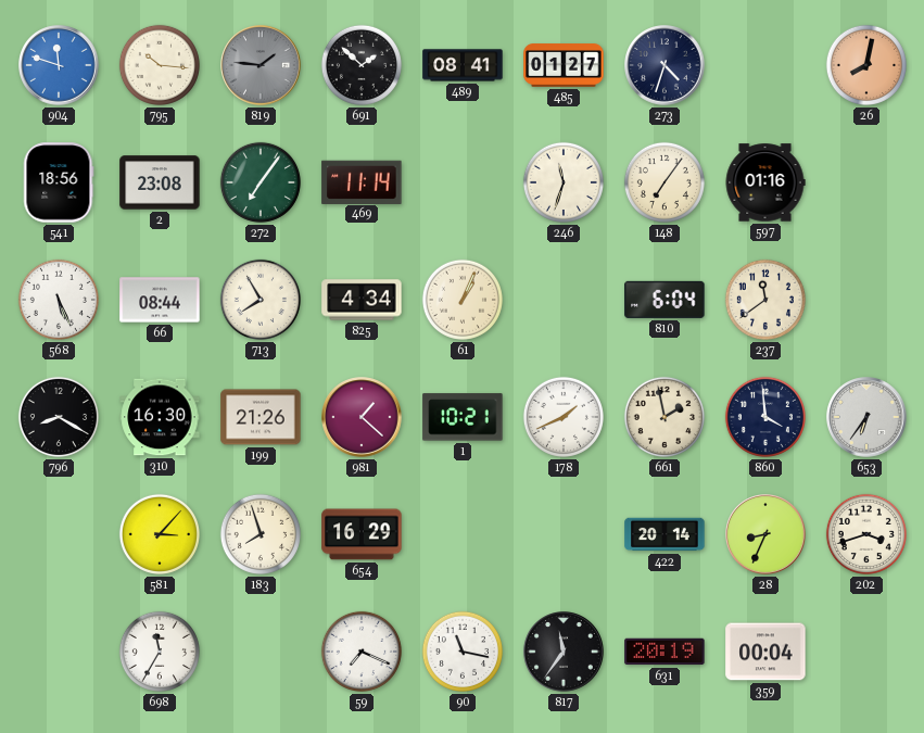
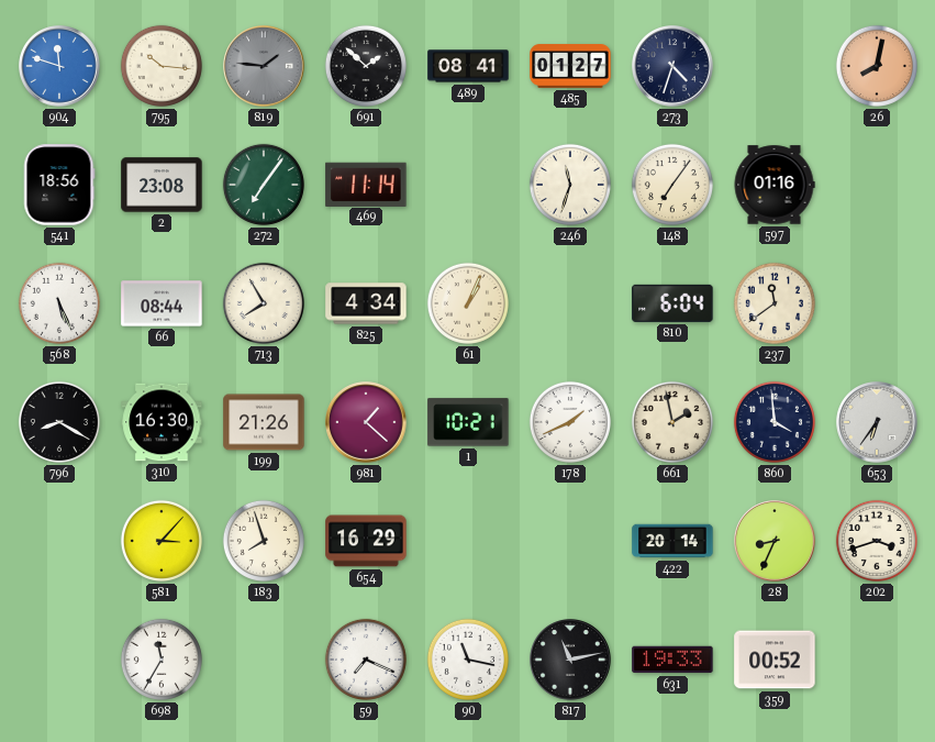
817: 11:36 -> 11:13 (570, 660)
631: 20:19 -> 19:33 (672, 660)
359: 00:04 -> 00:52 (775, 660)
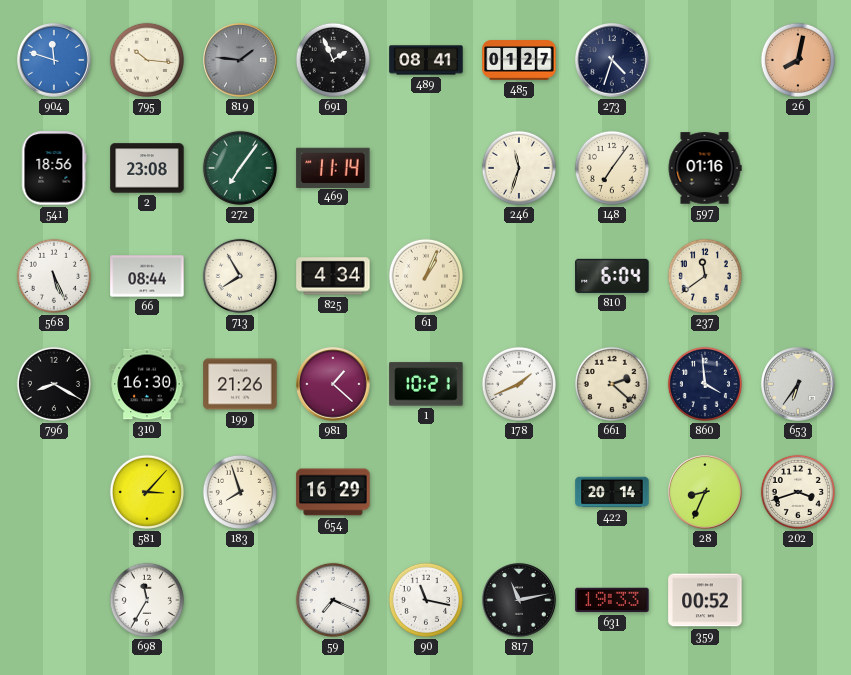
691: 1:52 -> 1:56 (333, 60)
661: 1:58 -> 2:22 (612, 384)
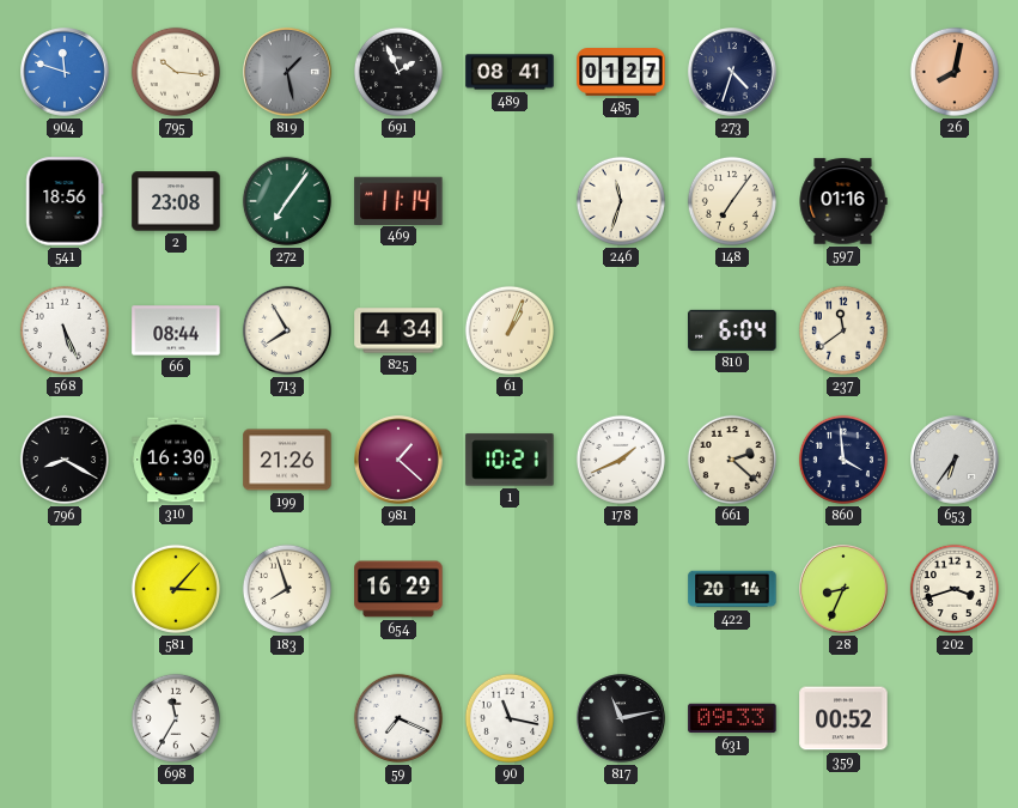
819: 1:46 -> 1:28 (287, 72)
631: 19:33 -> 09:33 (732, 718)
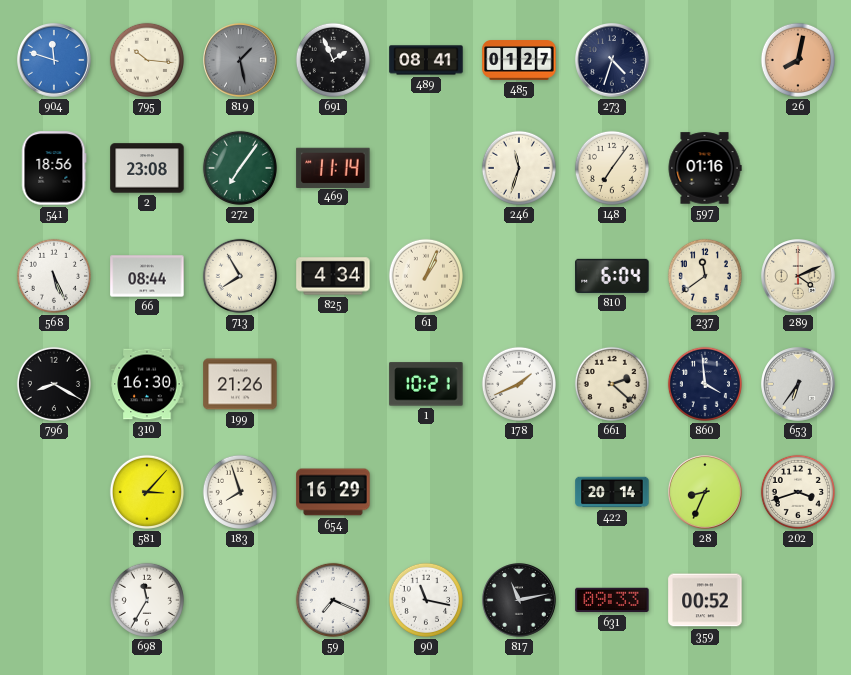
289: none -> 4:11 (798, 276)
981: 1:22 -> none (398, 460)
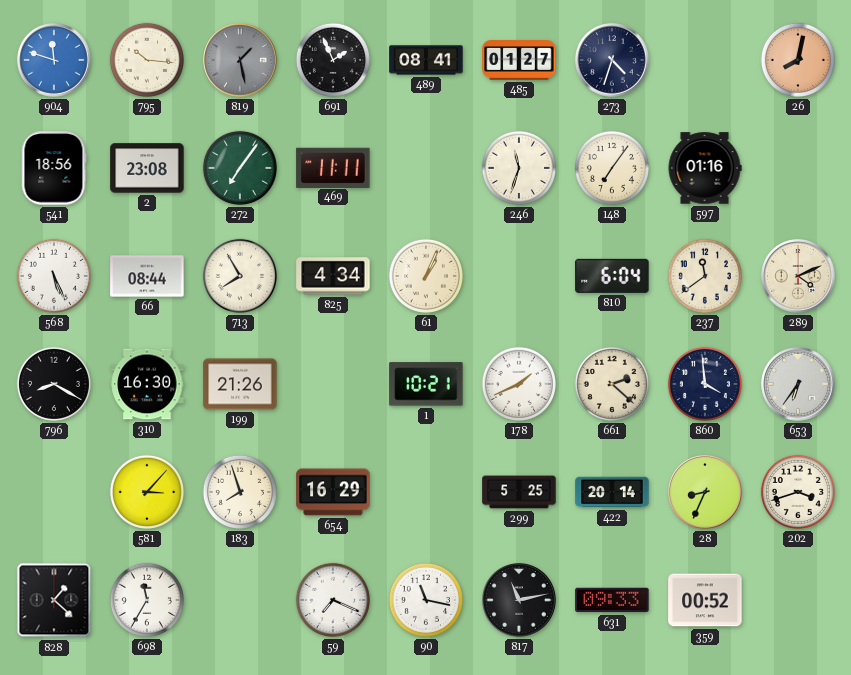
469: 11:14 -> 11:11 (333, 167)
299: none -> 5:25 (519, 492)
828: none -> 1:22 (54, 600)
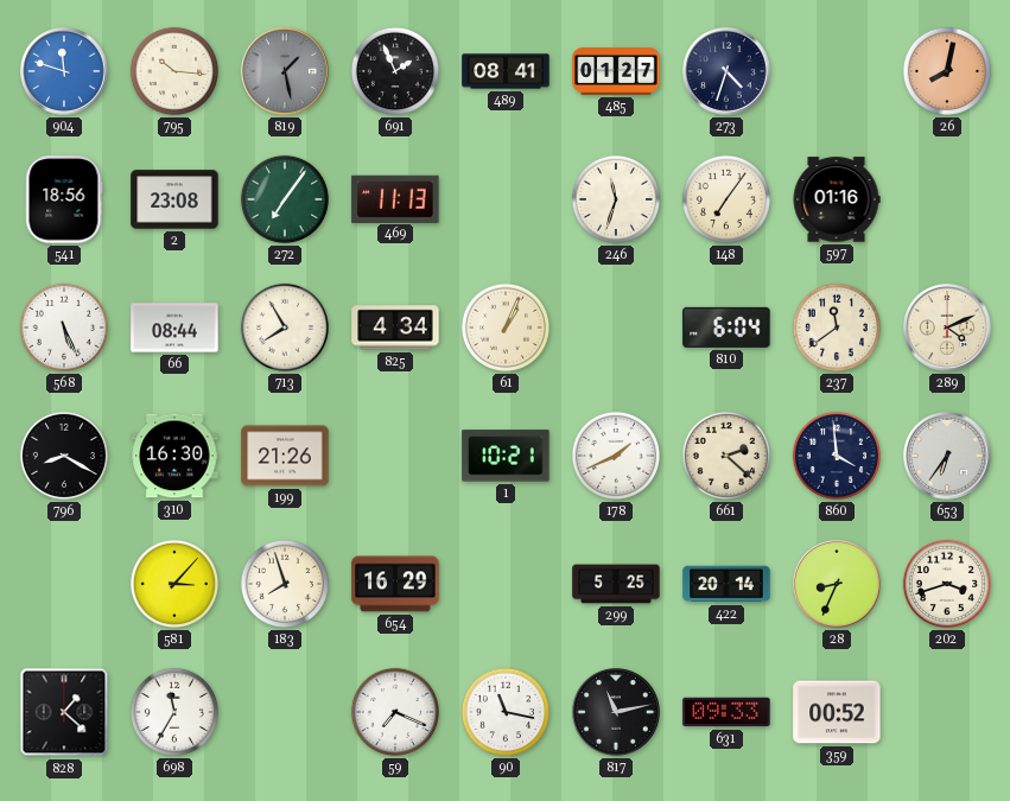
469: 11:11 -> 11:13 (395, 198)
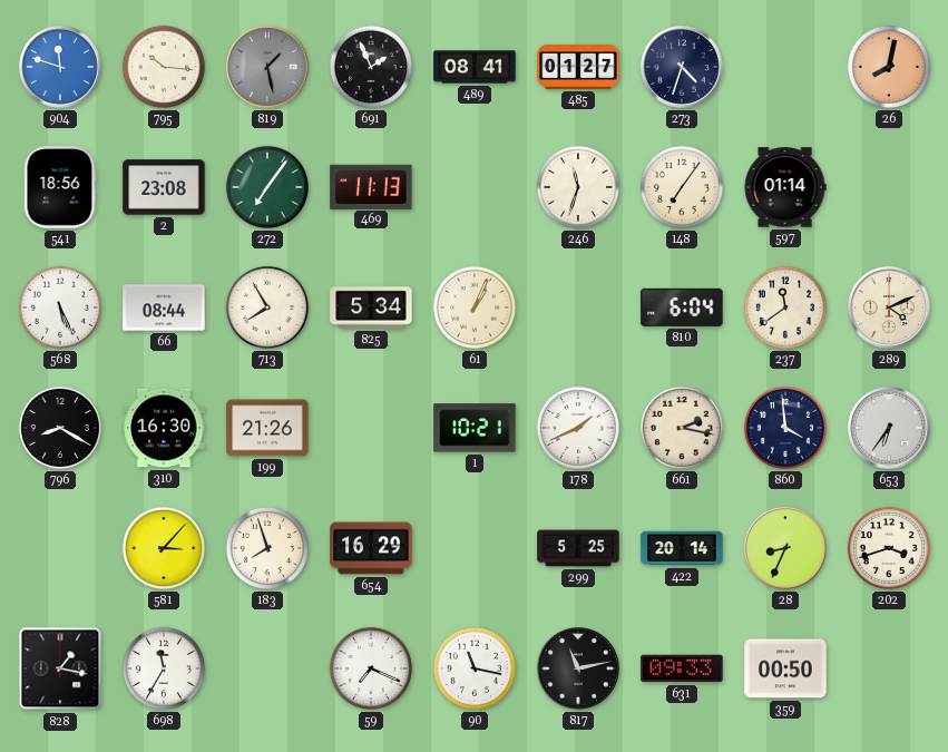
597: 01:16 -> 01:14 (785, 187)
825: 4:34 -> 5:34 (371, 307)
661: 2:22 -> 2:17 (682, 428)
828: 1:22 -> 1:17 (60, 668)
359: 00:52 -> 00:50 (785, 668)
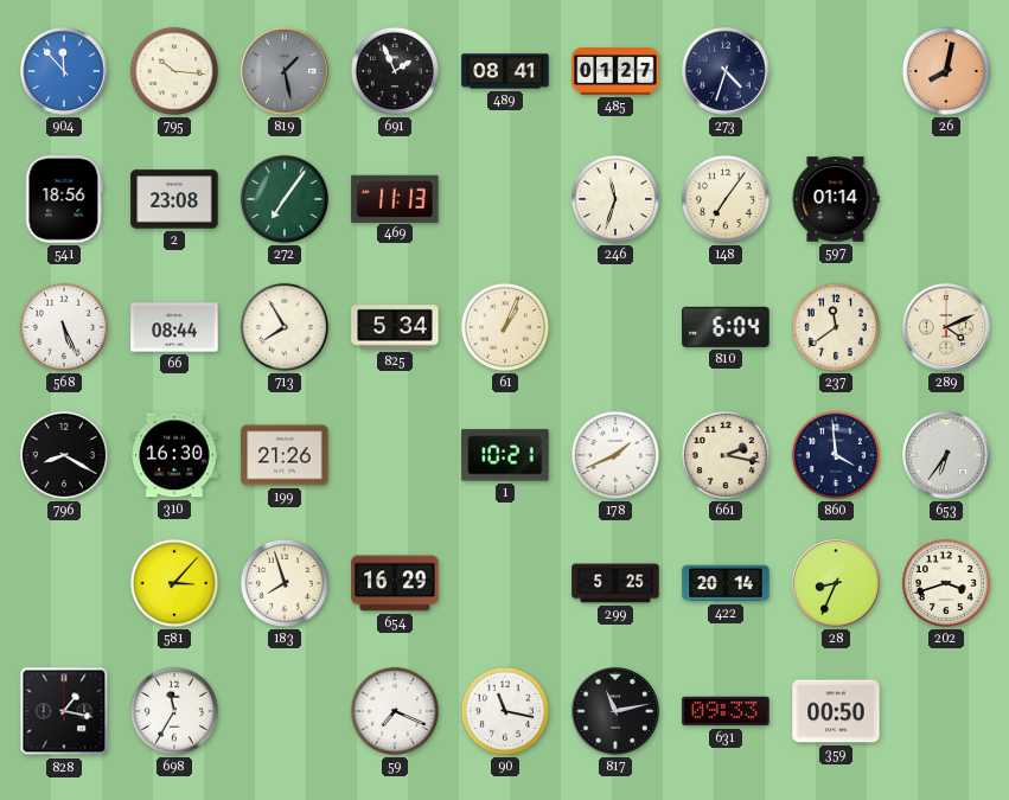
904: 11:48 -> 11:53 (64, 71)
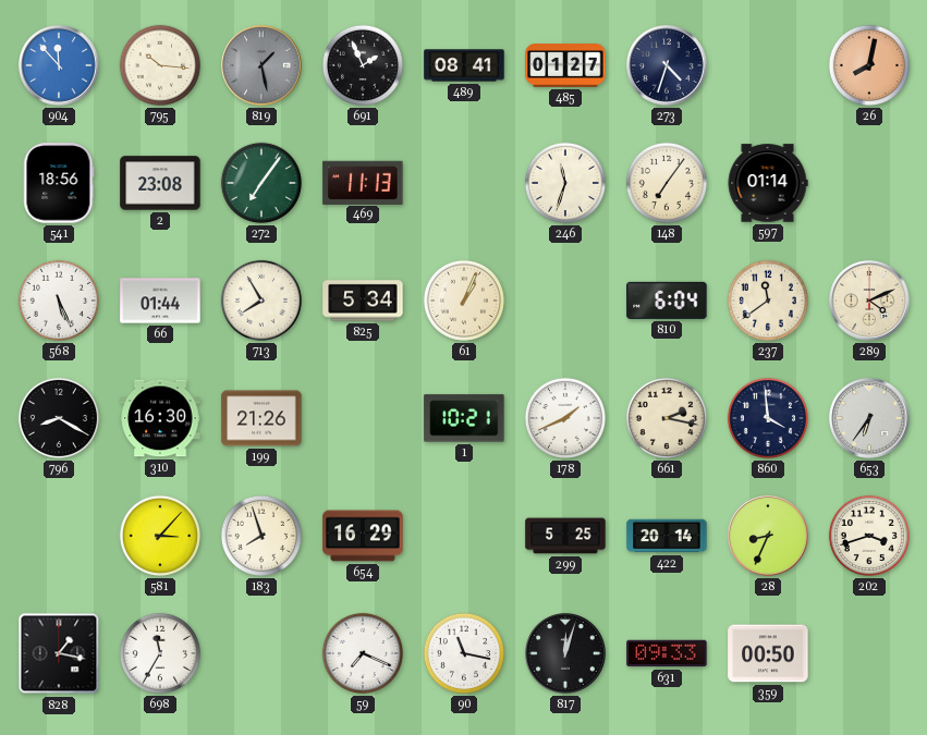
66: 08:44 -> 01:44 (160, 301)
817: 11:13 -> 12:03 (565, 653)
